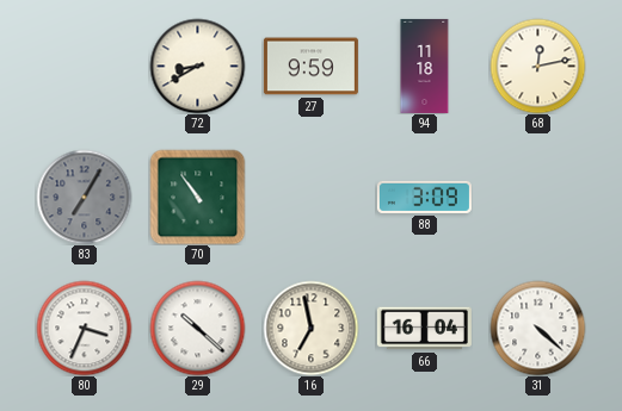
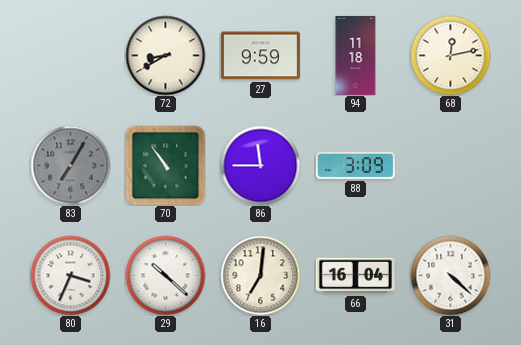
86: none -> 11:45 (260, 165)
16: 6:58 -> 7:01 (260, 275)
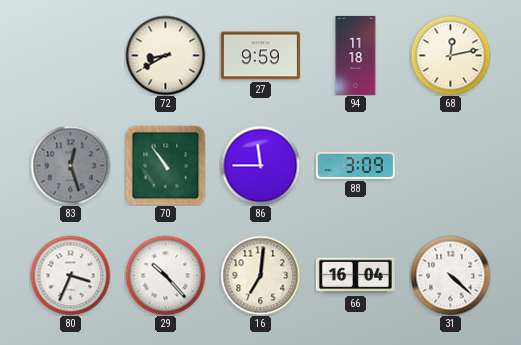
83: 7:05 -> 12:27 (70, 165)
29: 10:22 -> 10:23 (165, 275)
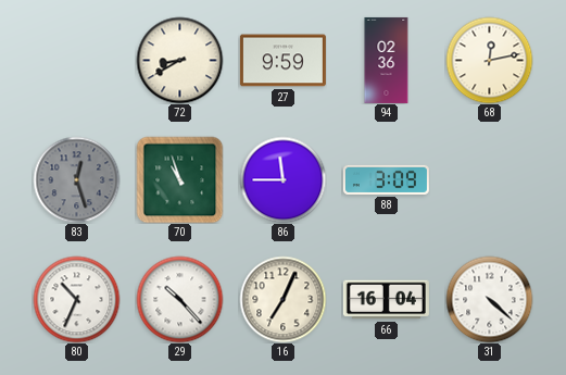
94: 11:18 -> 02:36 (387, 60)
70: 10:54 -> 10:57 (179, 179)
80: 3:34 -> 10:34 (76, 299)
16: 7:01 -> 7:04 (282, 299)
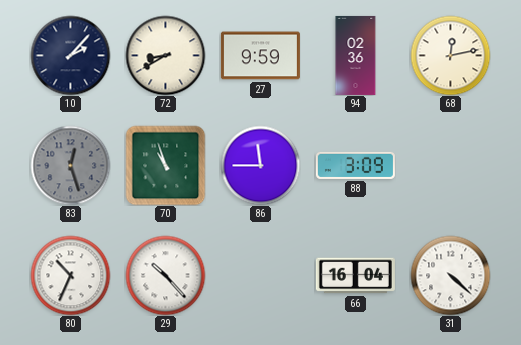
10: none -> 2:07 (70, 55)
16: 7:04 -> none (282, 299)
